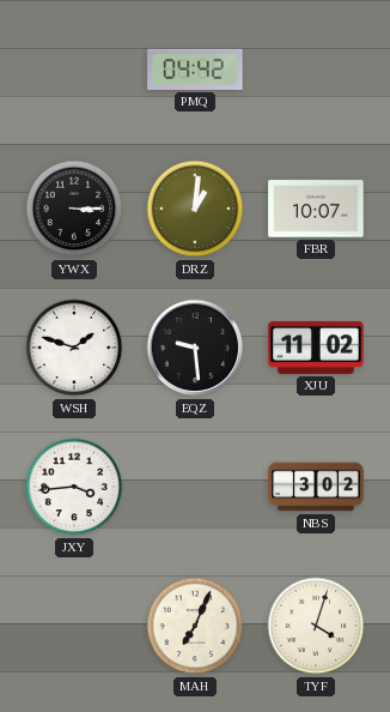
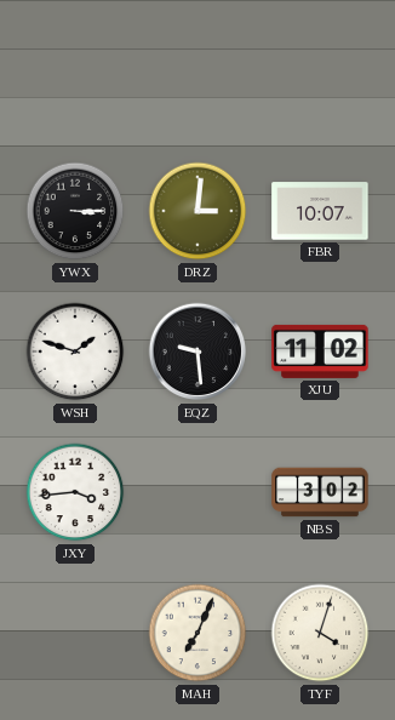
PMQ: 04:42 -> none (195, 70)
DRZ: 1:01 -> 3:01 (198, 211)
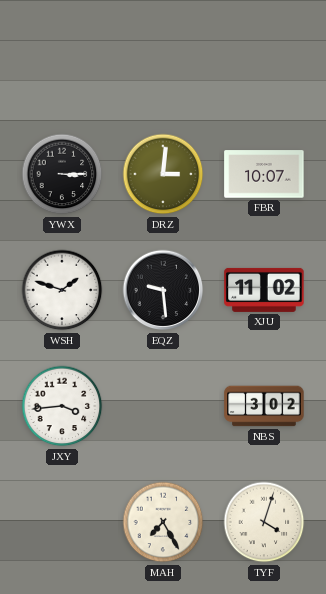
MAH: 7:04 -> 7:25 (163, 522)
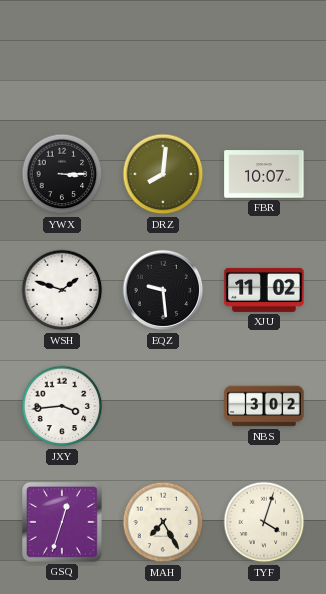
DRZ: 3:01 -> 8:01 (163, 174)
GSQ: none -> 12:33 (63, 523)
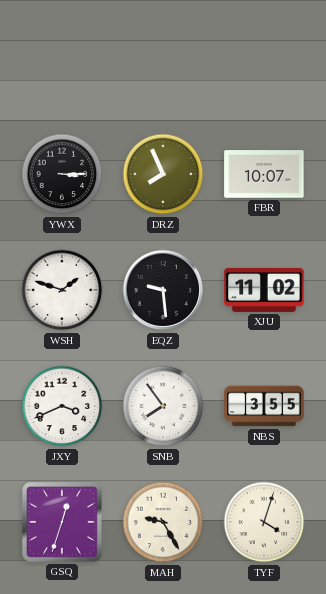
DRZ: 8:01 -> 7:56 (163, 174)
JXY: 3:44 -> 3:41 (62, 406)
SNB: none -> 7:54 (163, 406)
NBS: 3:02 -> 3:55 (264, 406)
MAH: 7:25 -> 9:25 (163, 522)
